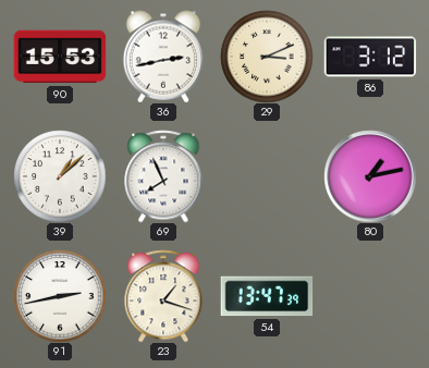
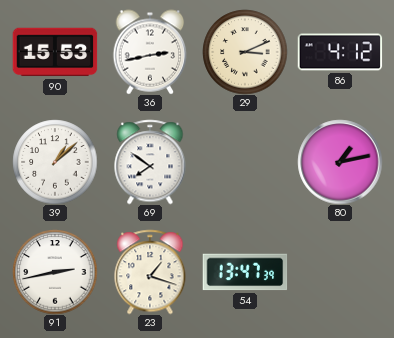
86: 3:12 -> 4:12 (340, 52)
69: 7:56 -> 7:51 (150, 162)
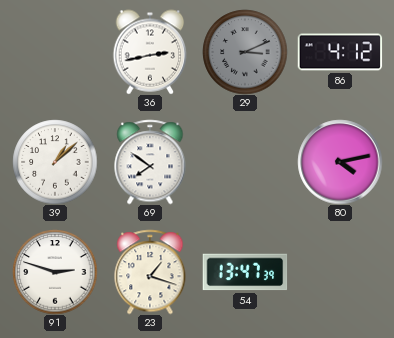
90: 15:53 -> none (55, 52)
29 dial: cream -> grey (245, 52)
80: 1:13 -> 4:13 (340, 162)
91: 2:43 -> 2:48 (55, 272)
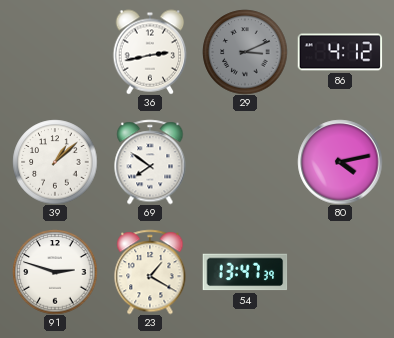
23: 1:18 -> 1:20 (150, 272)
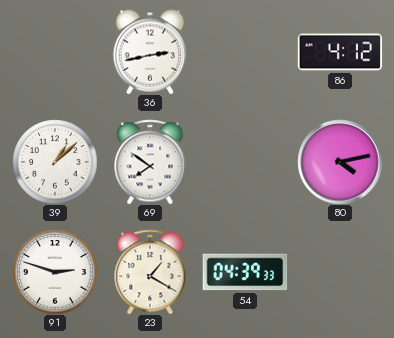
29: 3:11 -> none (245, 52)
54: 13:47 -> 04:39 (245, 272)
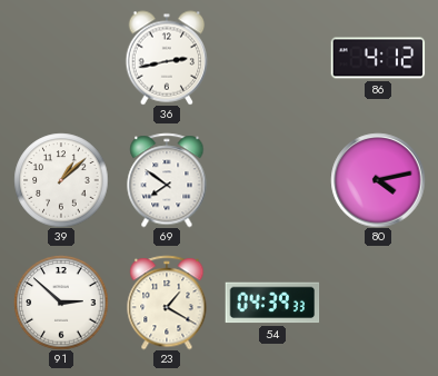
91: 2:48 -> 2:52 (61, 303)
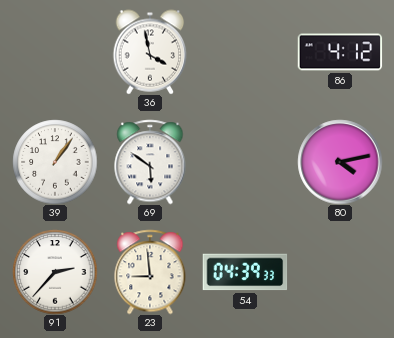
36: 2:43 -> 3:58 (150, 52)
39: 1:08 -> 1:06 (55, 162)
69: 7:51 -> 5:51 (150, 162)
91: 2:52 -> 2:37 (55, 272)
23: 1:20 -> 8:59 (150, 272)
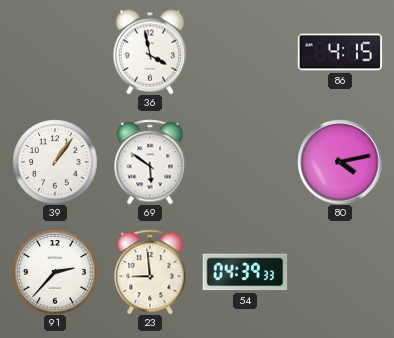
86: 4:12 -> 4:15 (340, 52)
